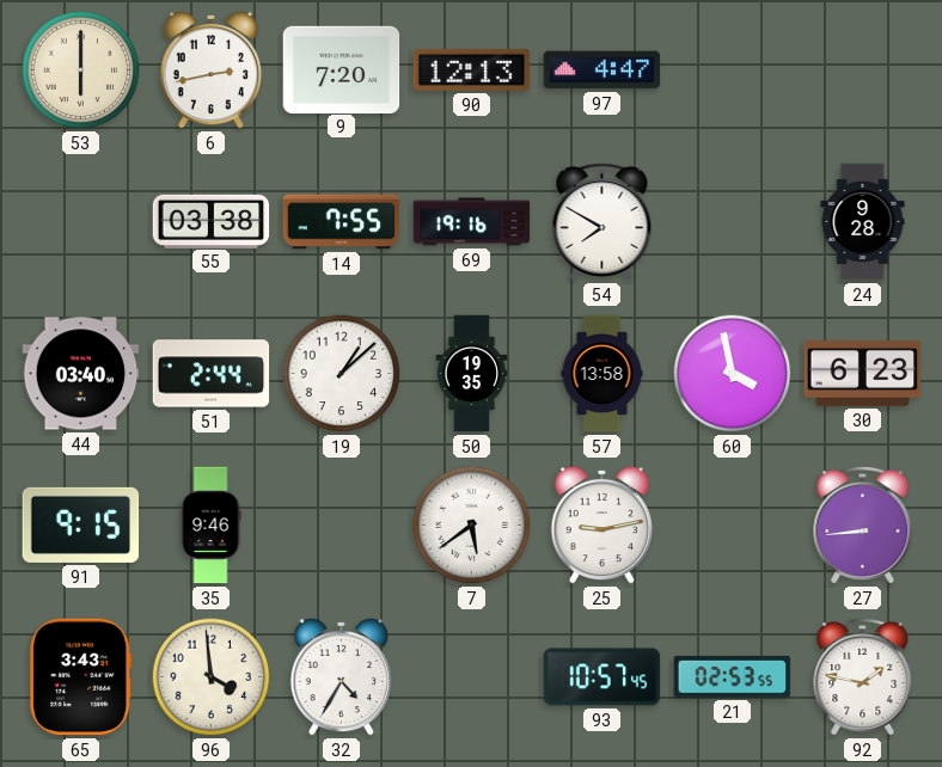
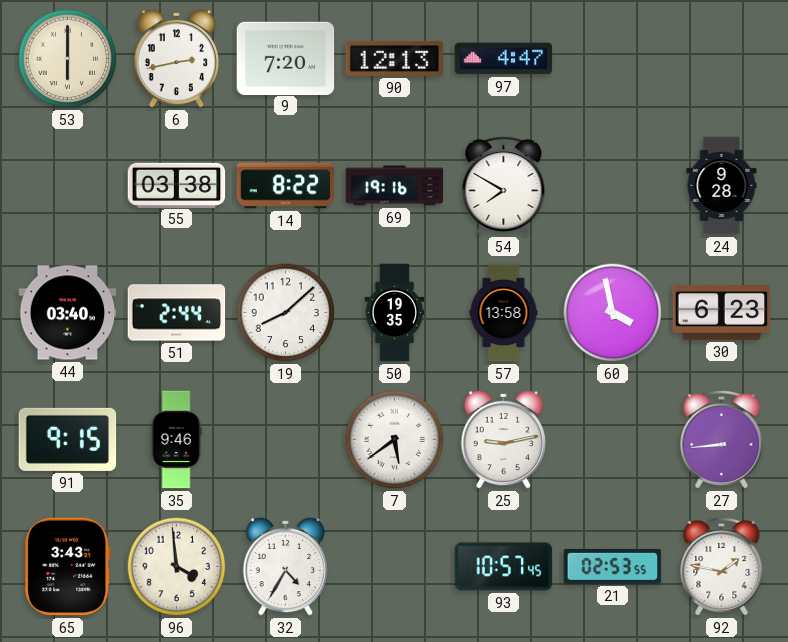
14: 7:55 -> 8:22 (286, 186)
19: 1:08 -> 8:08 (286, 313)
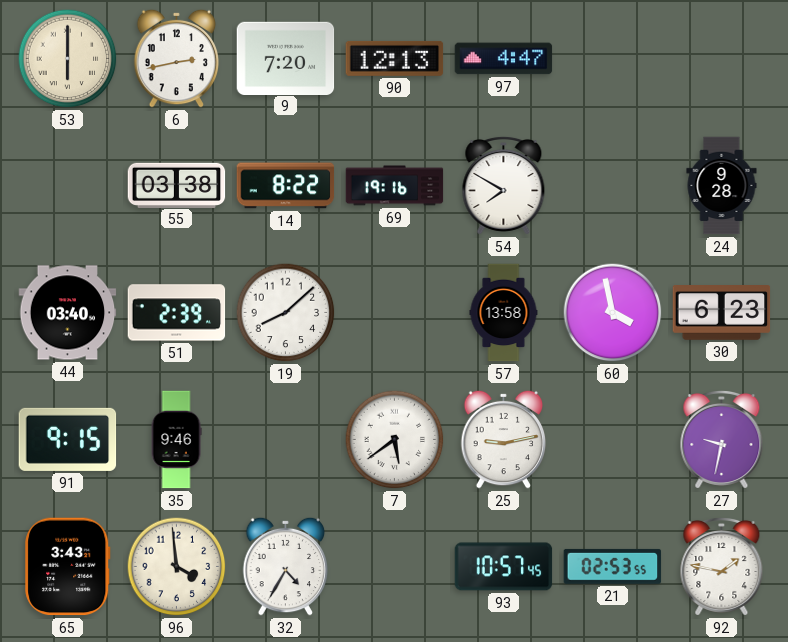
51: 2:44 -> 2:39 (177, 313)
50: 19:35 -> none (395, 313)
27: 8:44 -> 9:32 (722, 439)
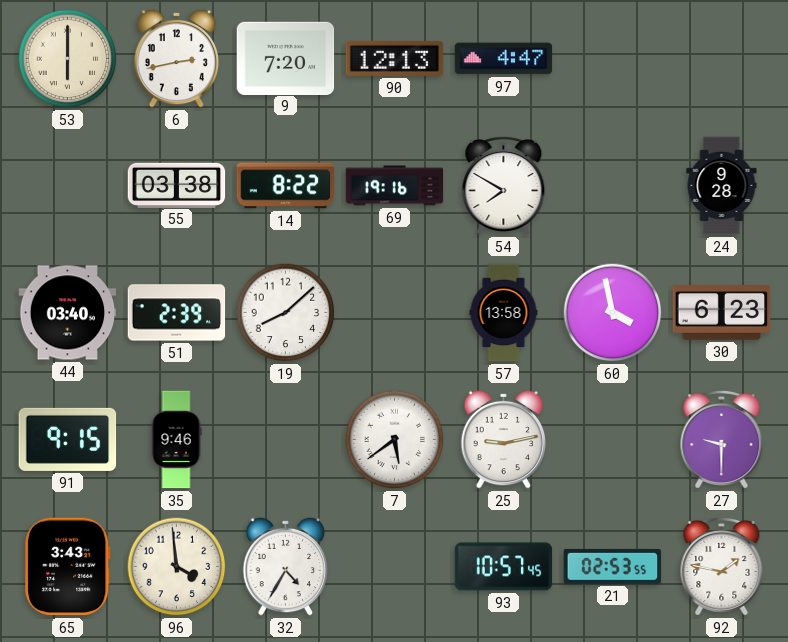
27: 9:32 -> 9:30 (722, 439)
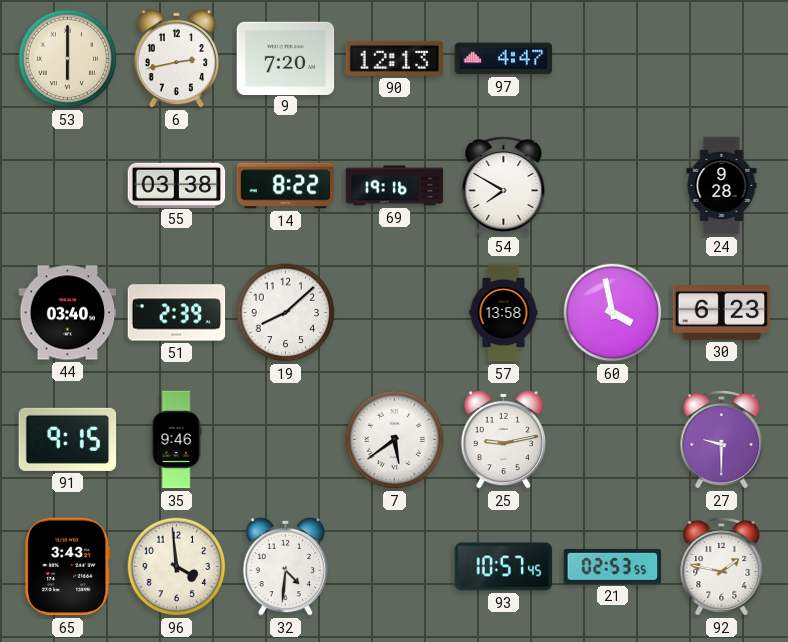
32: 4:35 -> 4:31 (286, 566)
